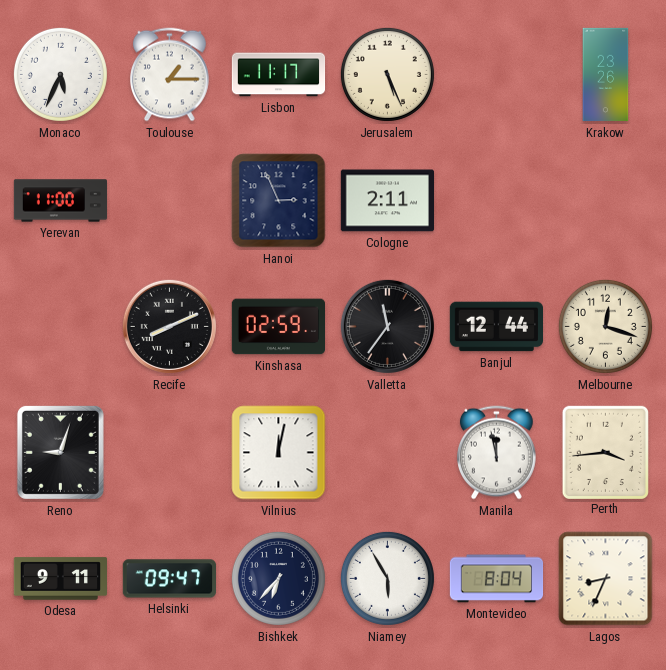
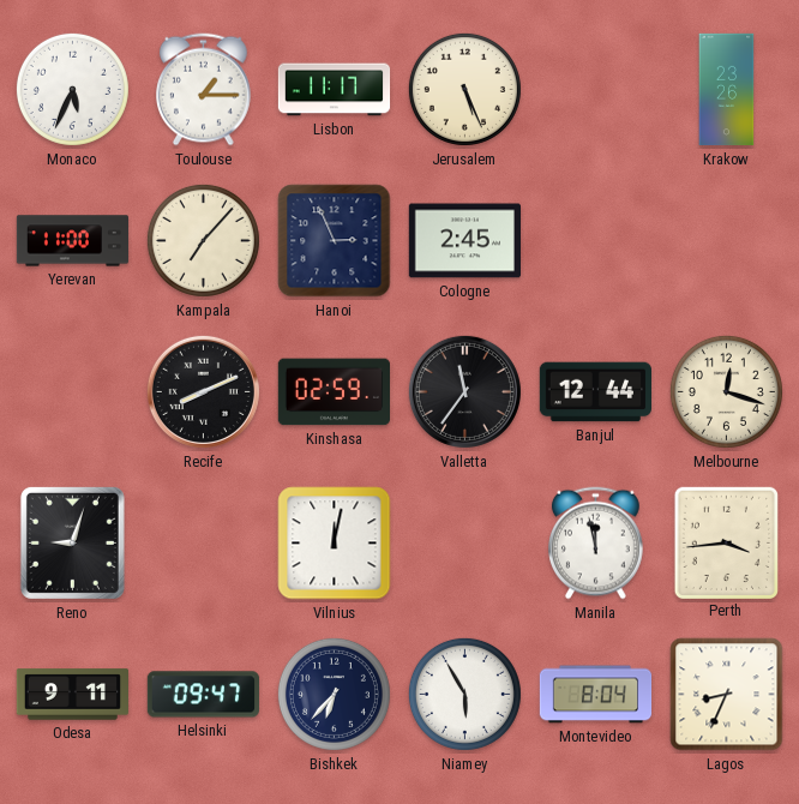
Kampala: none -> 7:07 (203, 240)
Cologne: 2:11 -> 2:45 (464, 241)
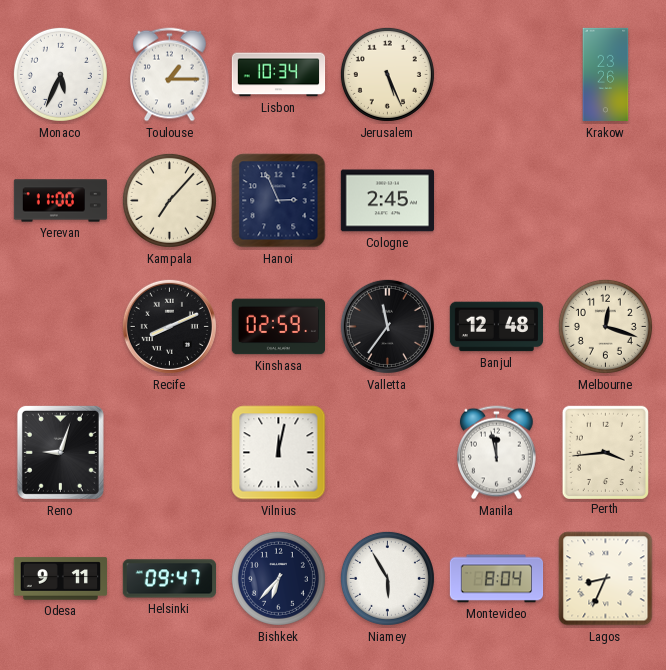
Lisbon: 11:17 -> 10:34 (279, 75)
Banjul: 12:44 -> 12:48 (496, 327)
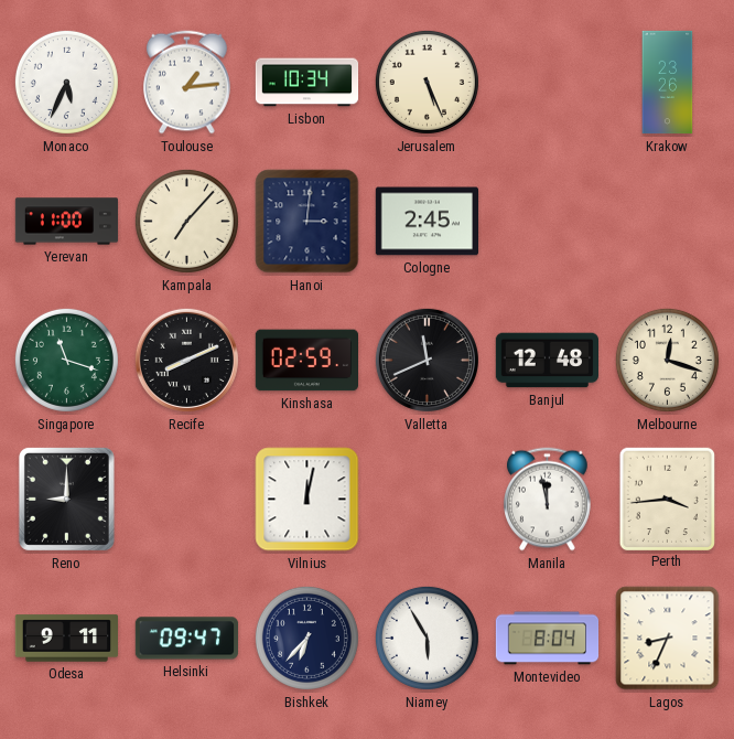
Toulouse: 1:15 -> 1:14 (187, 83)
Hanoi: 2:56 -> 3:01 (307, 222)
Singapore: none -> 11:18 (66, 360)
Valletta: 11:36 -> 11:41 (427, 360)
Reno: 9:03 -> 9:00 (66, 499)
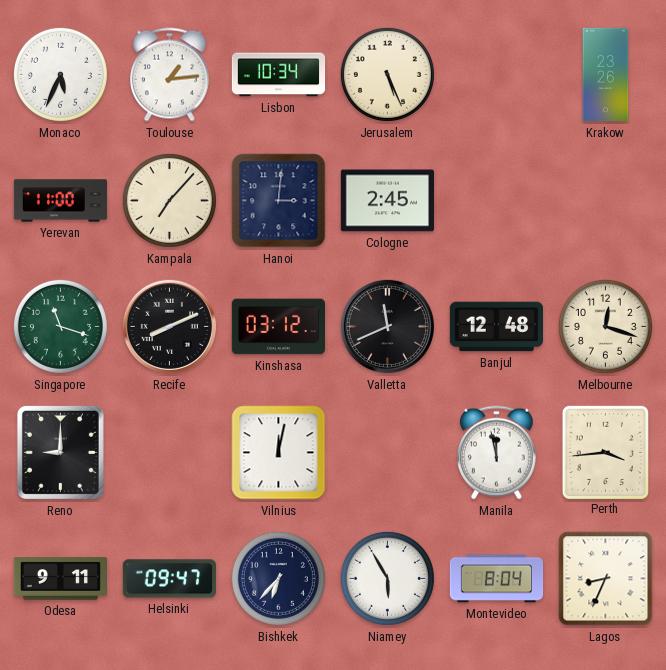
Kinshasa: 02:59 -> 03:12 (278, 327)
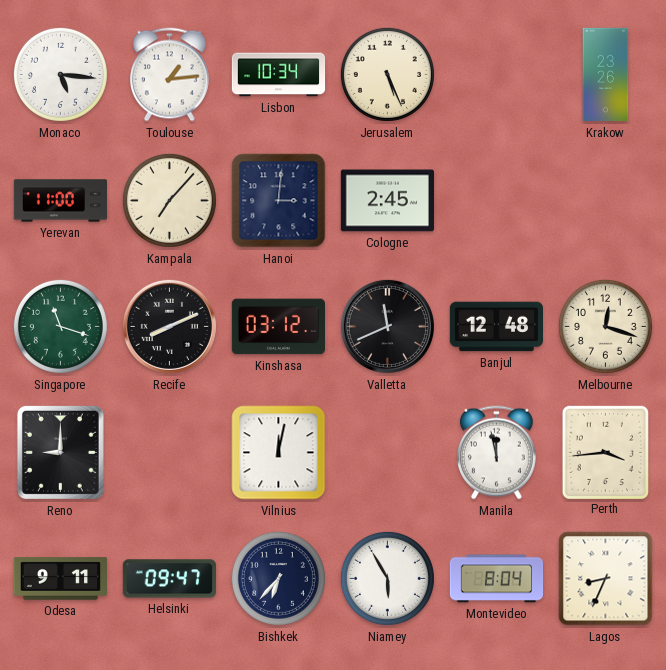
Monaco: 5:34 -> 5:16 (60, 74)
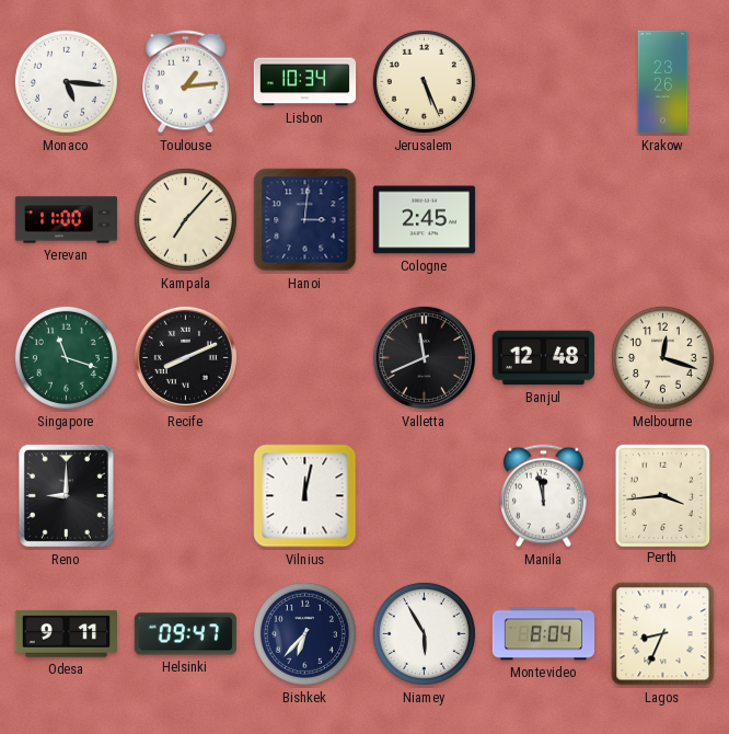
Kinshasa: 03:12 -> none (278, 327)
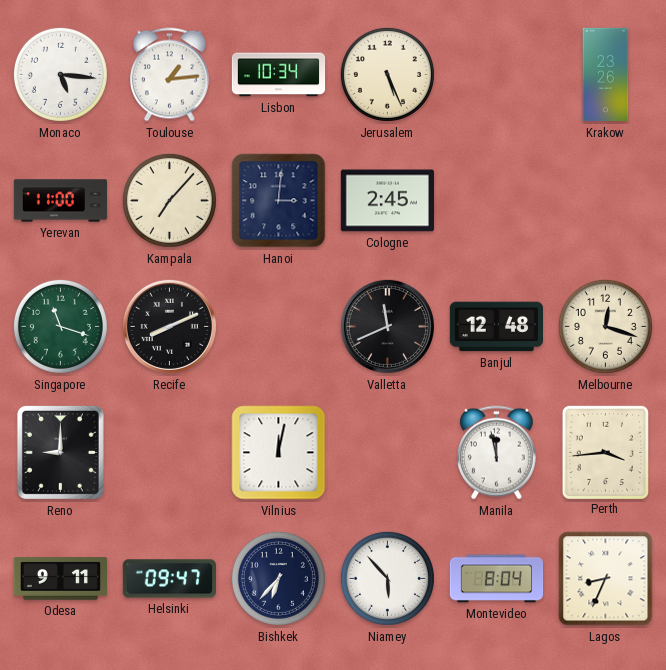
Niamey: 5:55 -> 5:53 (387, 578)
